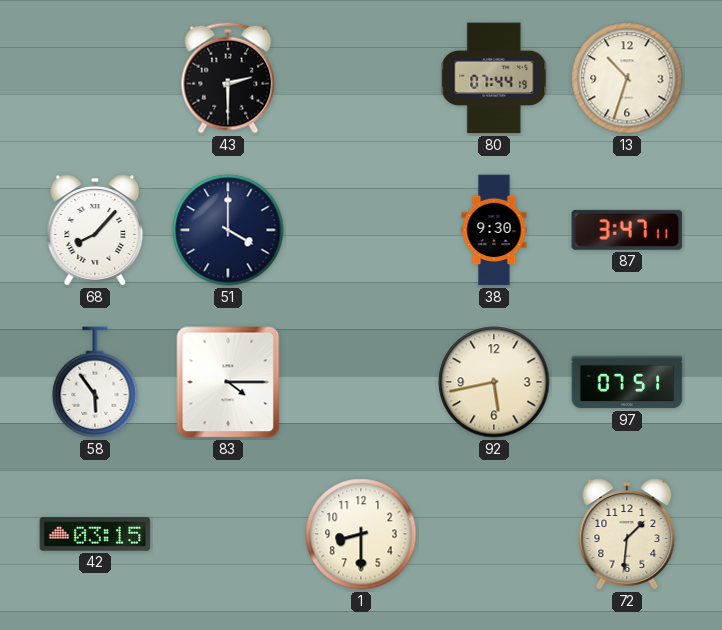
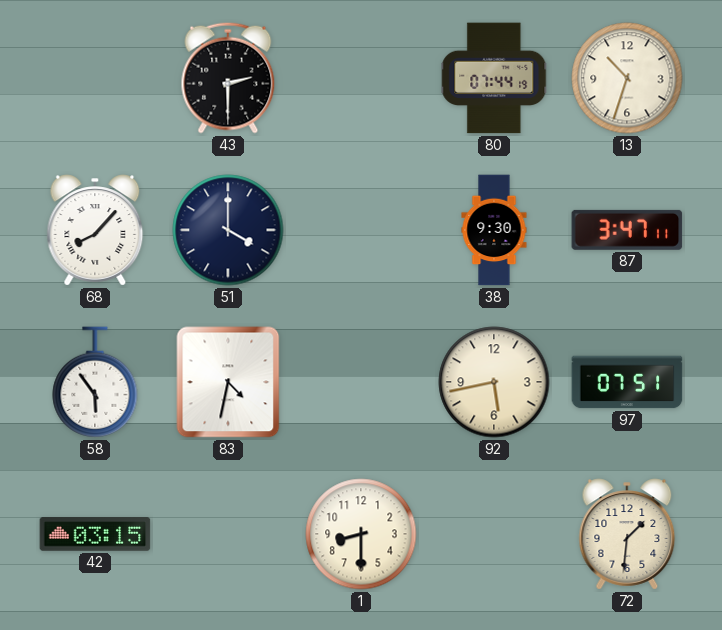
83: 4:15 -> 4:32 (228, 382)
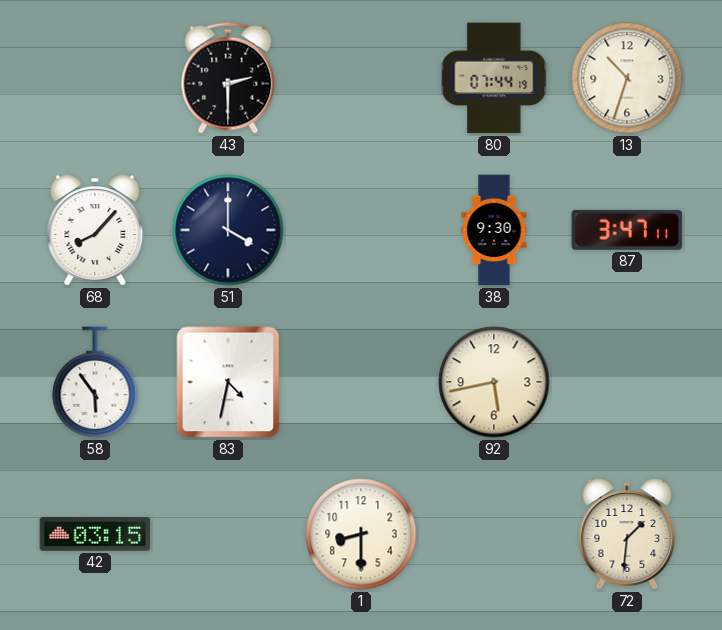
97: 07:51 -> none (627, 382)
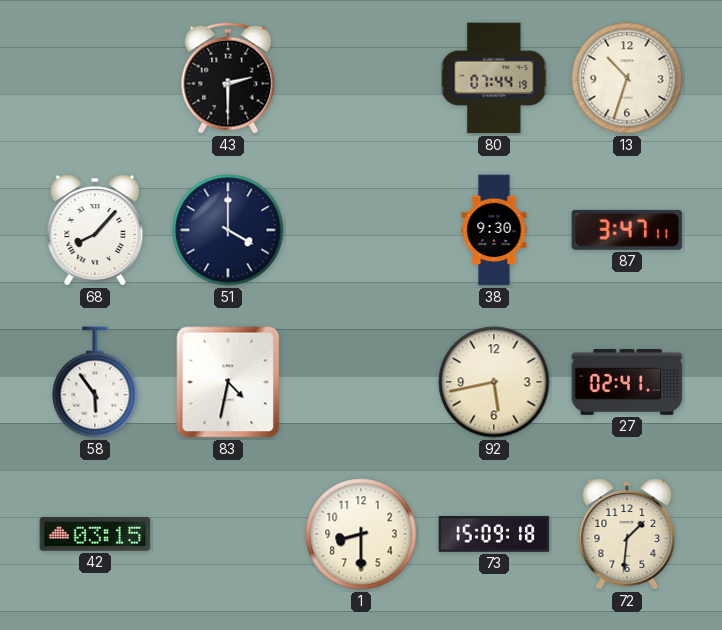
27: none -> 02:41 (627, 382)
73: none -> 15:09 (494, 534)
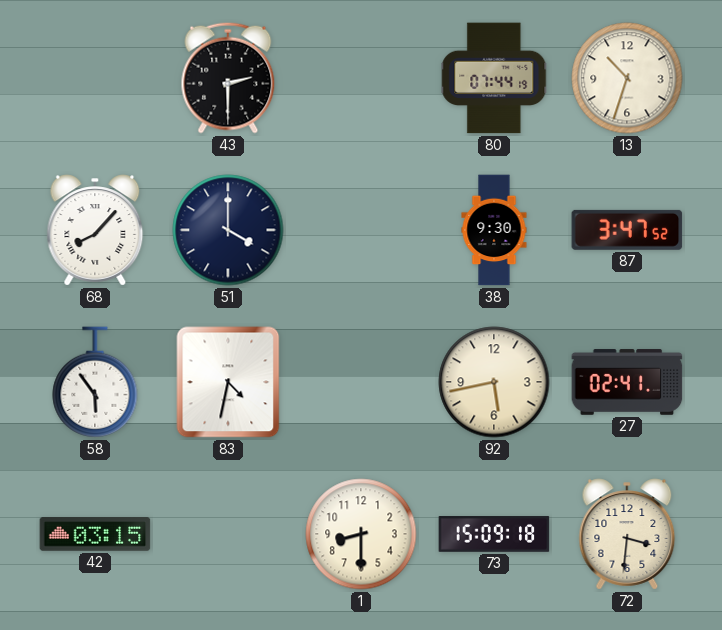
87: 3:47:11 -> 3:47:52 (627, 230)
72: 1:31 -> 3:31 (627, 534)
